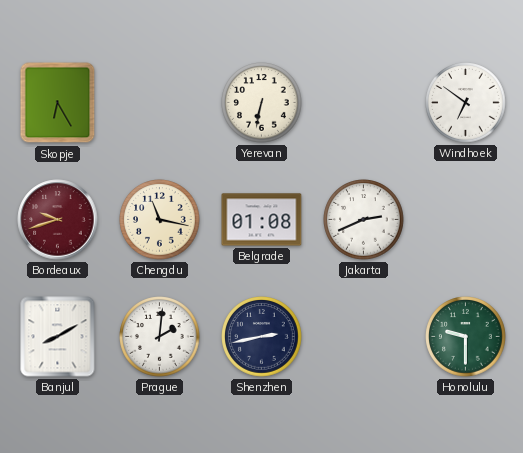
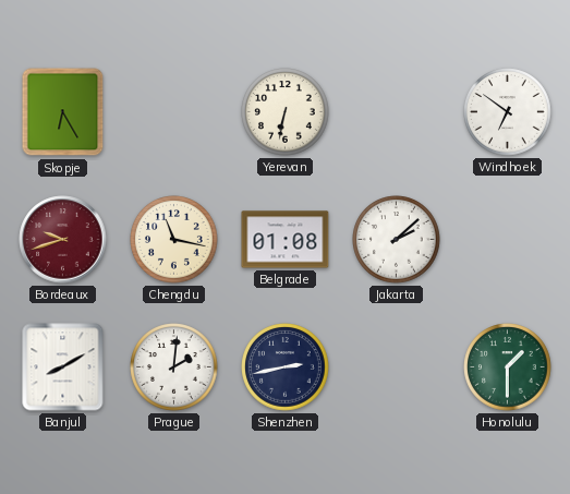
Jakarta: 2:41 -> 2:08 (397, 240)
Honolulu: 9:30 -> 1:30 (508, 368)
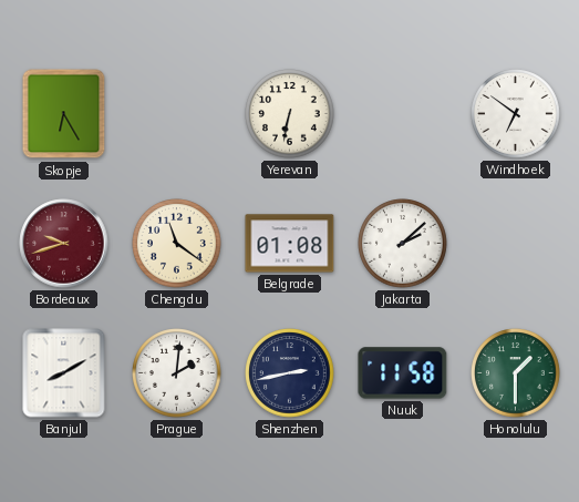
Chengdu: 11:17 -> 11:21 (177, 244)
Nuuk: none -> 11:58 (403, 373)
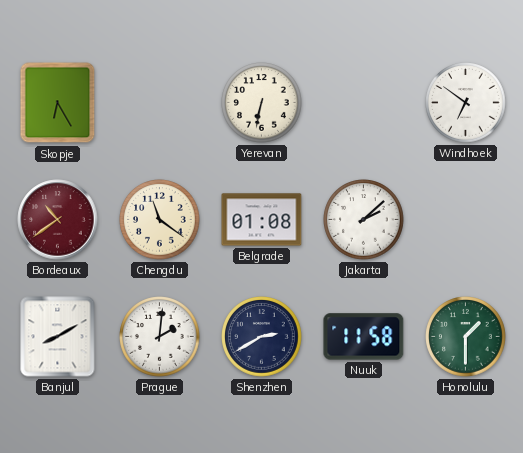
Bordeaux: 9:42 -> 10:39 (58, 220)
Shenzhen: 2:43 -> 2:40 (262, 337)
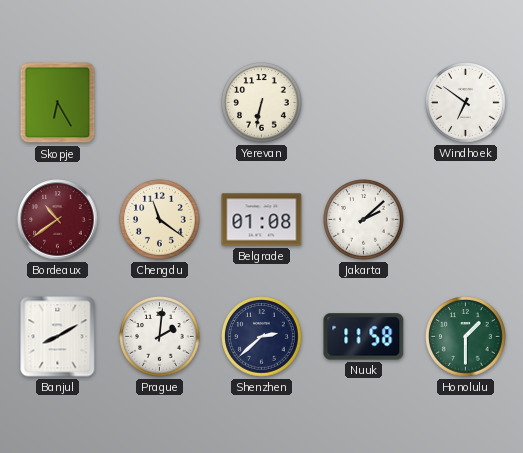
Shenzhen: 2:40 -> 2:38 (262, 337)
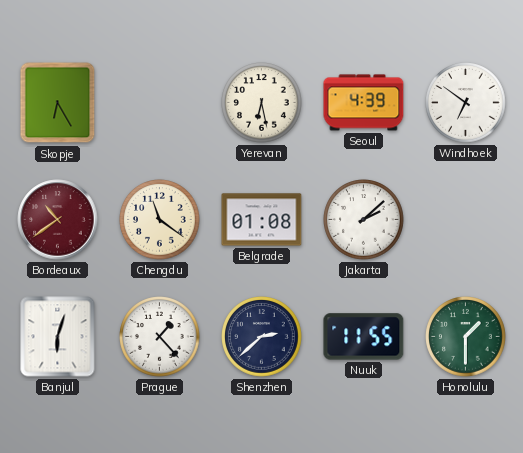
Yerevan: 6:32 -> 6:28 (262, 103)
Seoul: none -> 4:39 (364, 103)
Banjul: 8:10 -> 6:03 (58, 337)
Prague: 2:01 -> 1:23 (160, 337)
Nuuk: 11:58 -> 11:55 (364, 337)
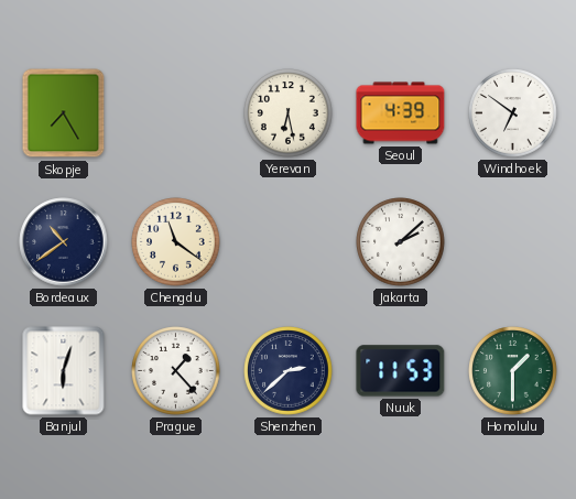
Skopje: 6:25 -> 7:25 (64, 113)
Bordeaux dial: burgundy -> navy (64, 242)
Belgrade: 01:08 -> none (262, 220)
Nuuk: 11:55 -> 11:53 (401, 371)
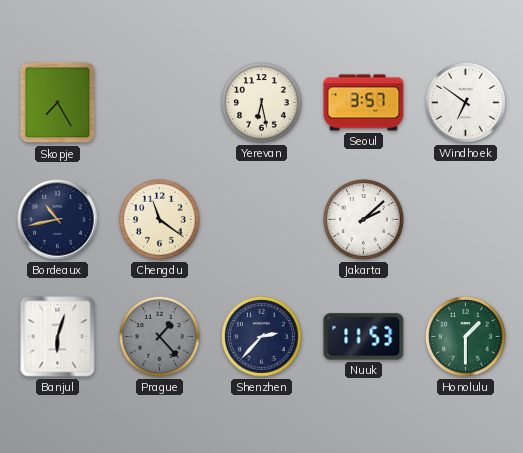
Seoul: 4:39 -> 3:57 (364, 103)
Bordeaux: 10:39 -> 10:43 (58, 220)
Prague dial: white -> grey (160, 337)
Shenzhen: 2:38 -> 2:37 (262, 337)
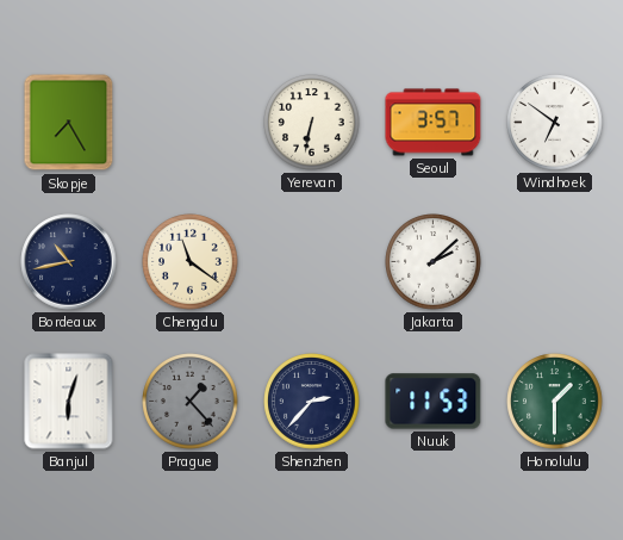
Yerevan: 6:28 -> 6:32 (312, 123)
